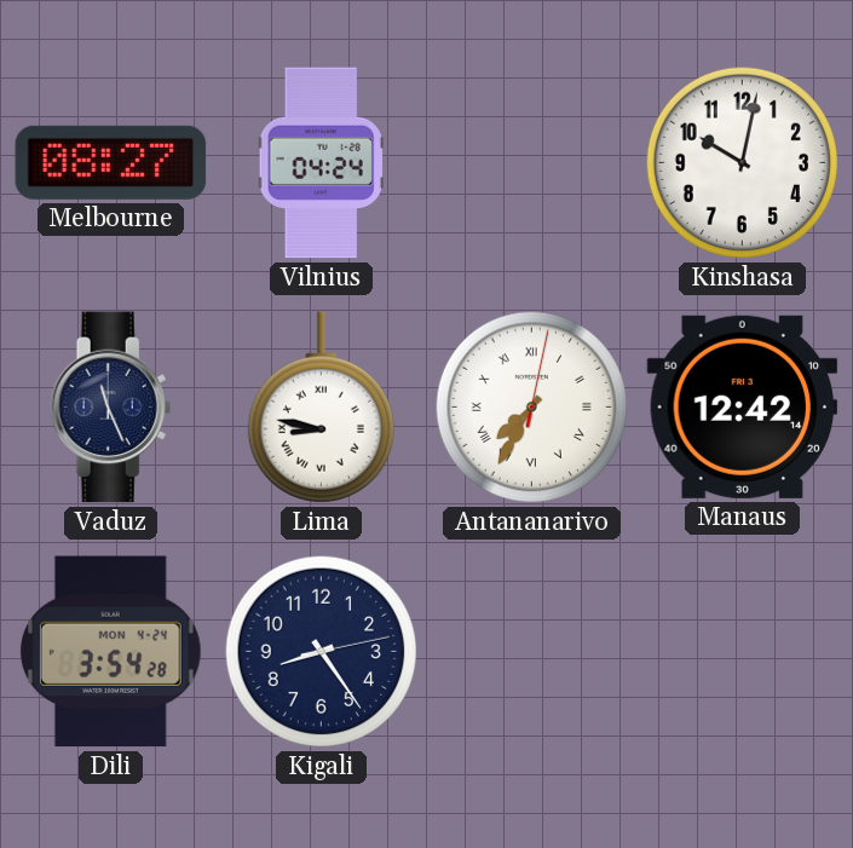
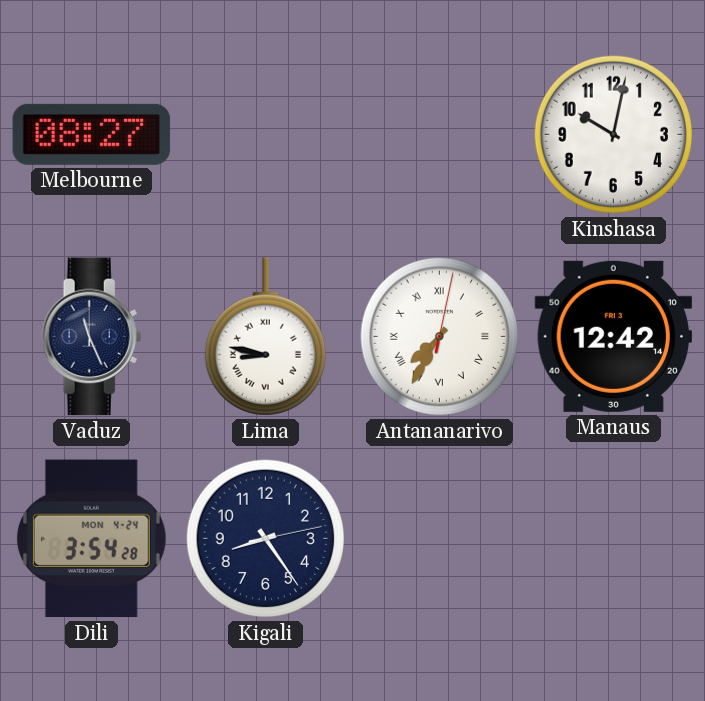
Vilnius: 04:24 -> none (321, 163)
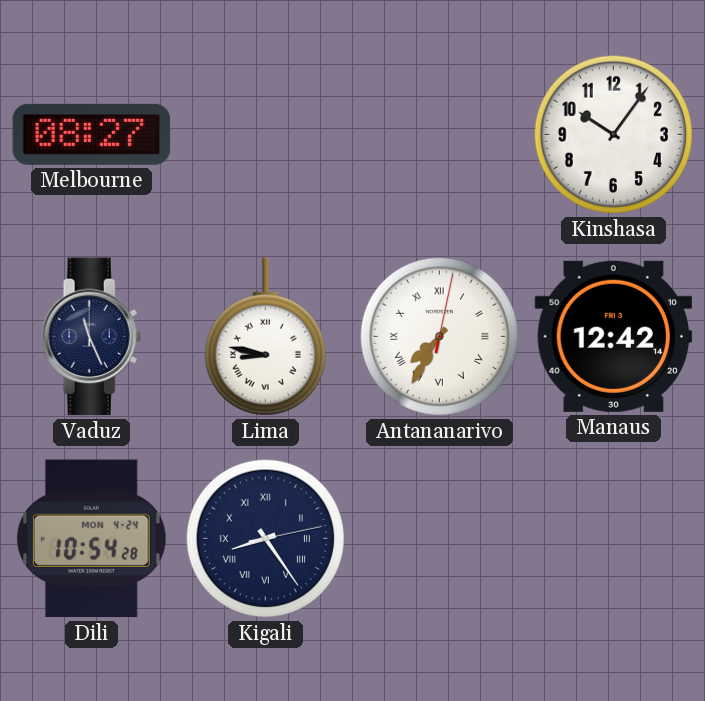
Kinshasa: 10:02 -> 10:06 (613, 134)
Dili: 3:54 -> 10:54 (91, 539)
Kigali numerals: Arabic -> Roman (265, 538)
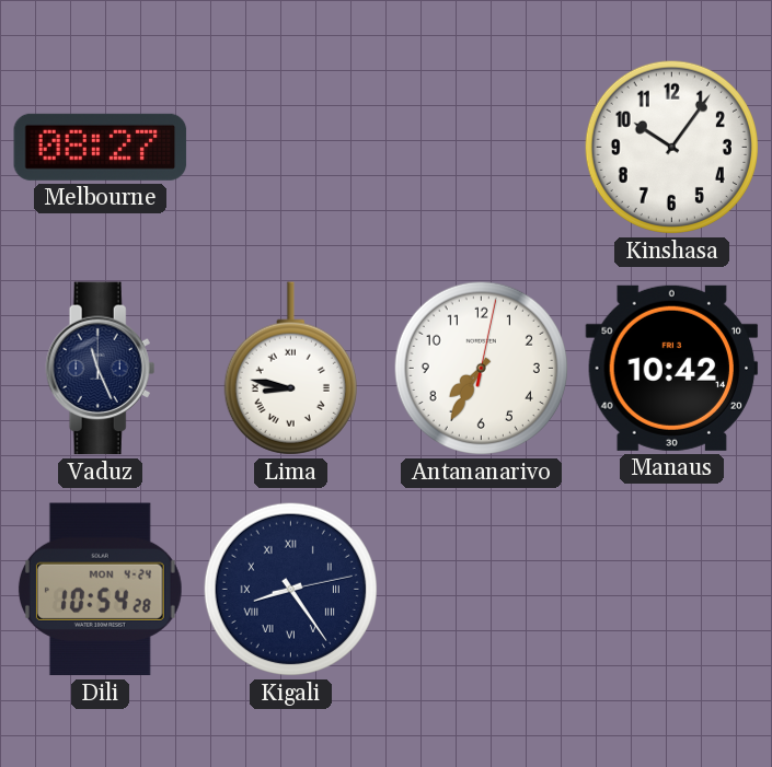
Antananarivo numerals: Roman -> Arabic (481, 368)
Manaus: 12:42 -> 10:42 (672, 368)
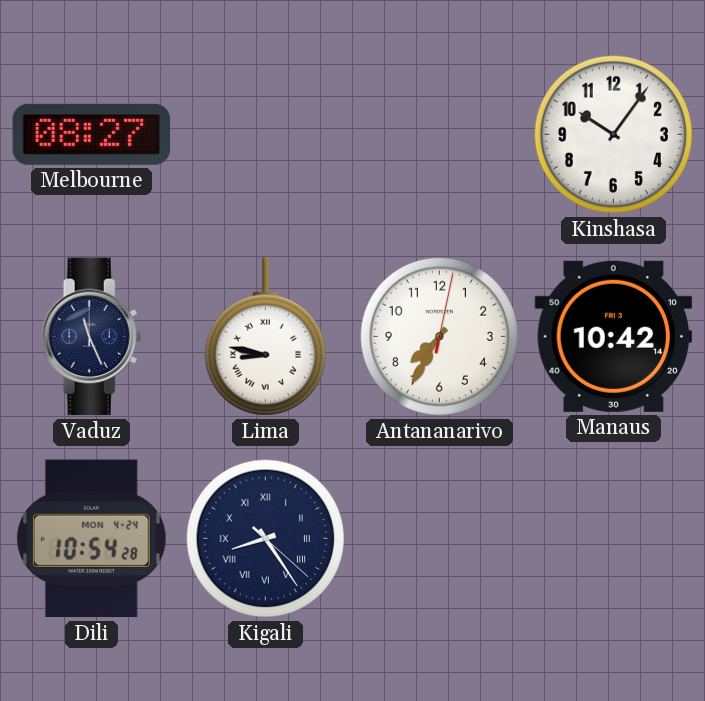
Kigali: 8:24:13 -> 8:24:22 (265, 538)
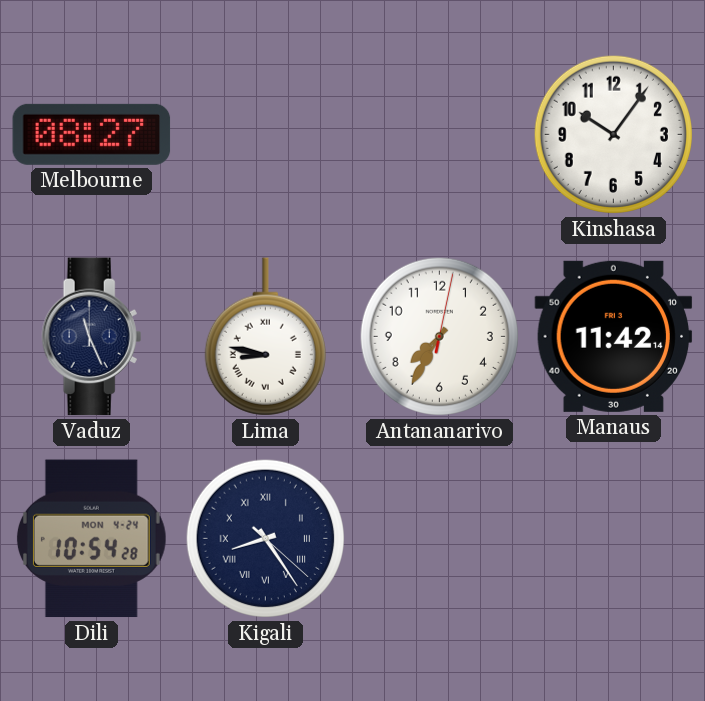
Manaus: 10:42 -> 11:42 (614, 336)
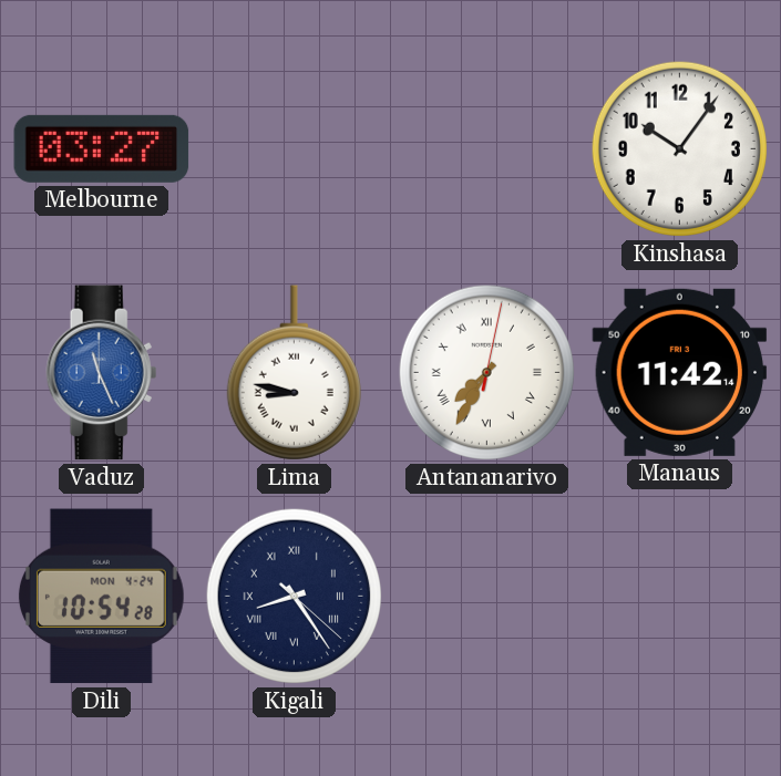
Melbourne: 08:27 -> 03:27 (102, 148)
Vaduz dial: navy -> blue (102, 373)
Antananarivo numerals: Arabic -> Roman (486, 372)
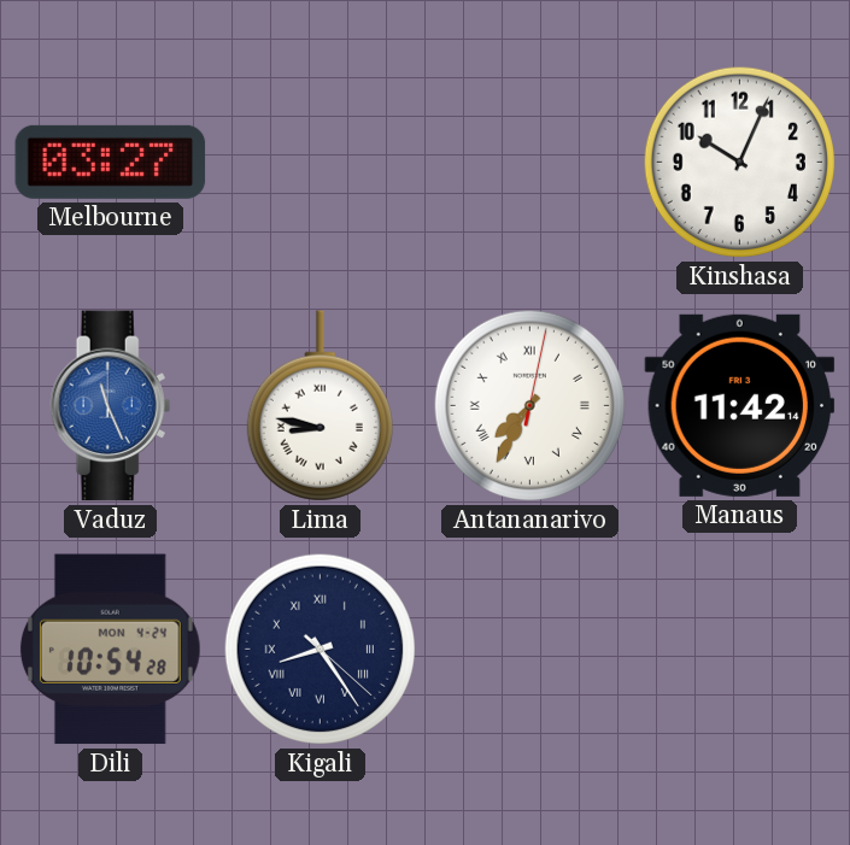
Kinshasa: 10:06 -> 10:04 (739, 162)
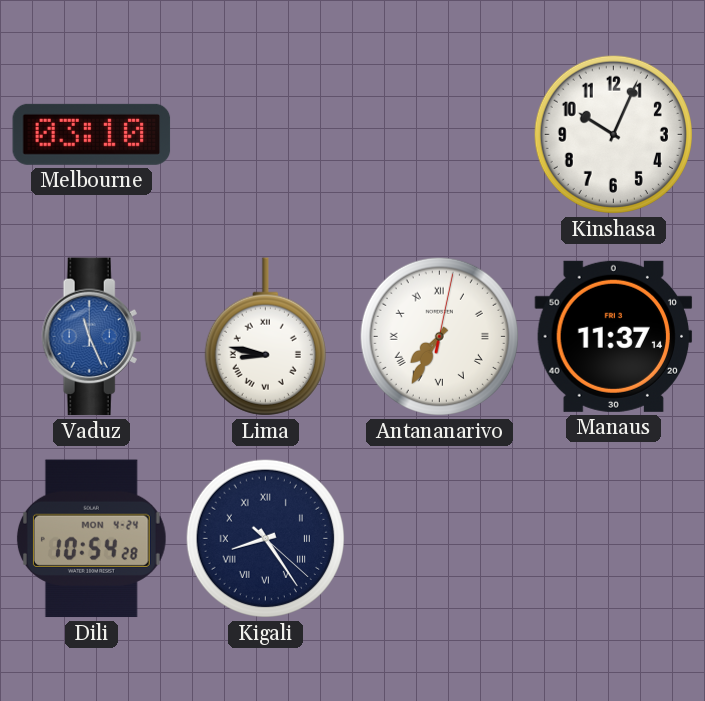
Melbourne: 03:27 -> 03:10 (92, 134)
Manaus: 11:42 -> 11:37 (614, 336)
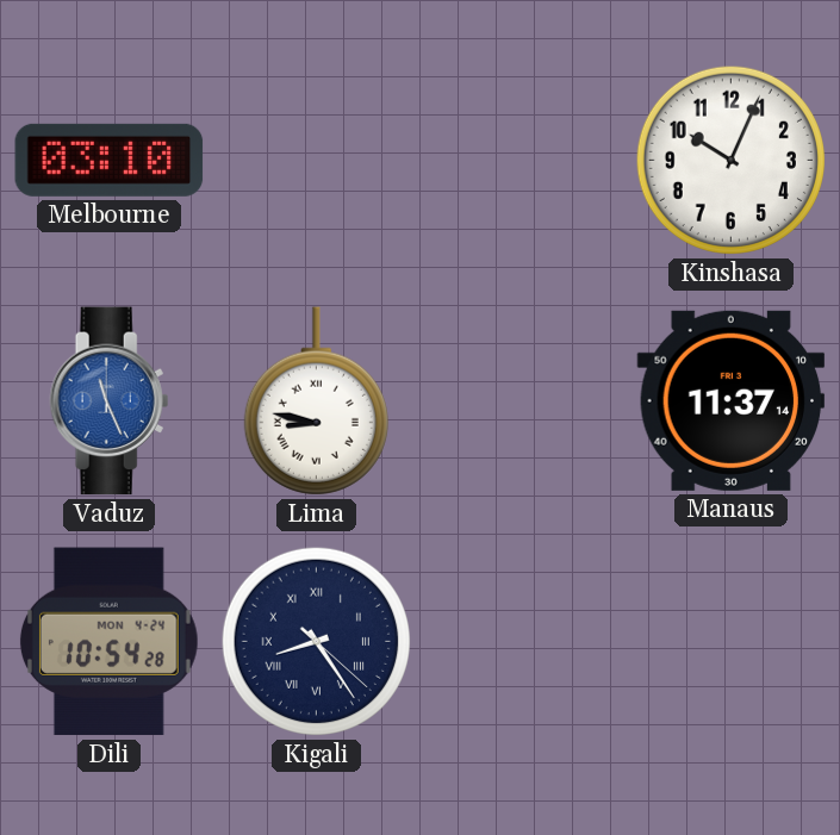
Antananarivo: 7:35 -> none (439, 336)
